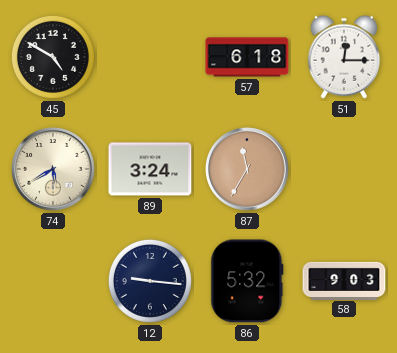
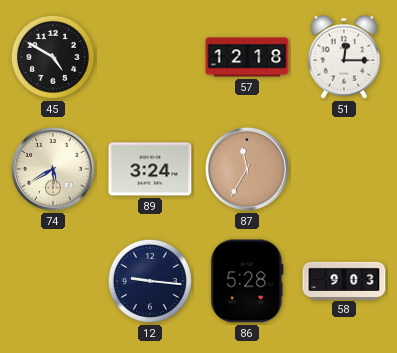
57: 6:18 -> 12:18 (247, 57)
86: 5:32 -> 5:28 (247, 281)
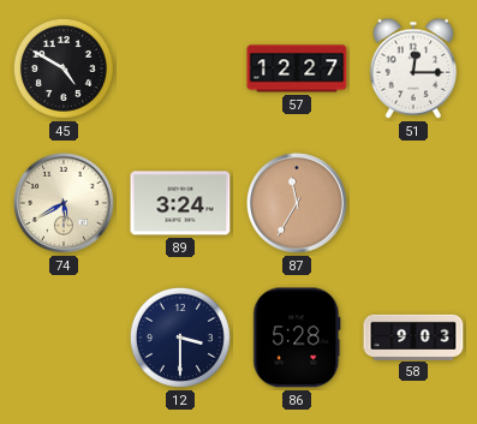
57: 12:18 -> 12:27 (297, 68)
12: 9:16 -> 3:30 (180, 338)
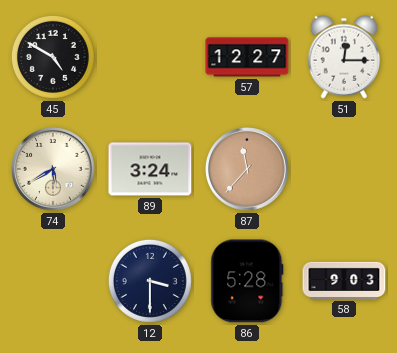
87: 11:35 -> 11:37 (248, 170)
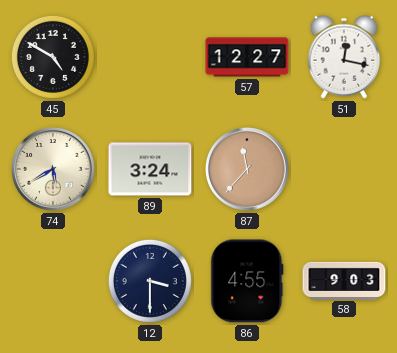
51: 12:15 -> 12:17 (344, 57)
86: 5:28 -> 4:55 (247, 281)
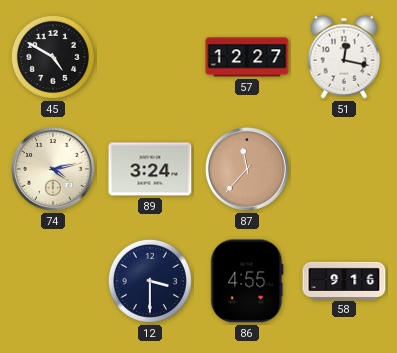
74: 5:40 -> 4:13 (54, 170)
58: 9:03 -> 9:16 (344, 280)
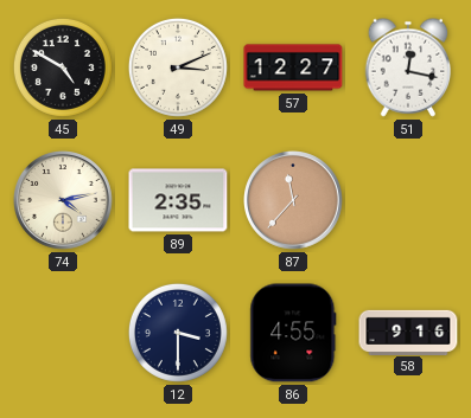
49: none -> 3:11 (178, 67)
89: 3:24 -> 2:35 (178, 200)
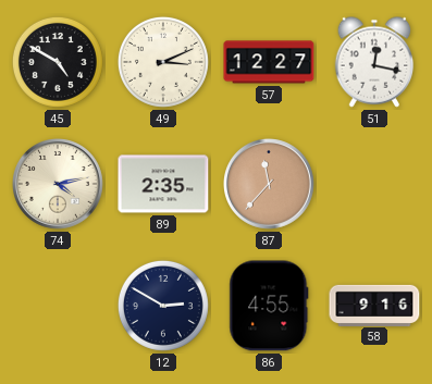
12: 3:30 -> 2:50 (163, 306)
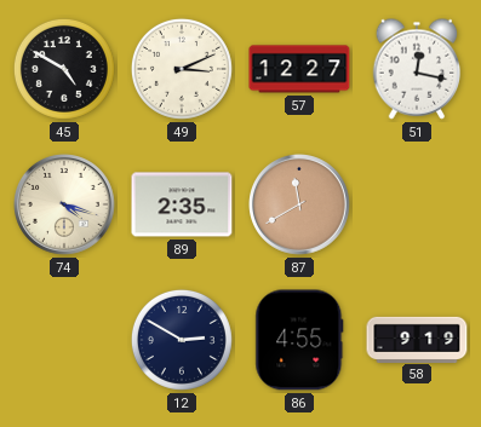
74: 4:13 -> 4:18 (65, 206)
87: 11:37 -> 11:40 (300, 206)
58: 9:16 -> 9:19 (417, 339)
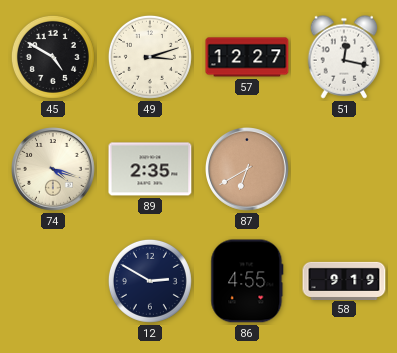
49: 3:11 -> 3:12 (150, 57)
87: 11:40 -> 6:40 (248, 170)
